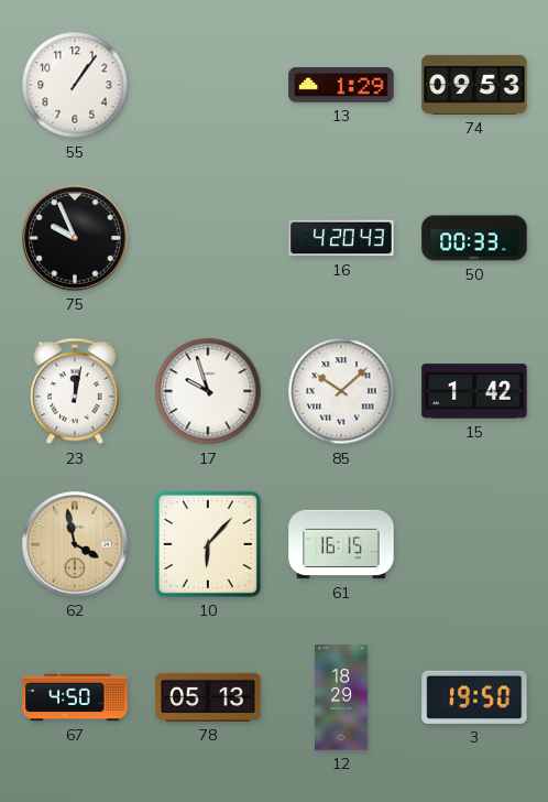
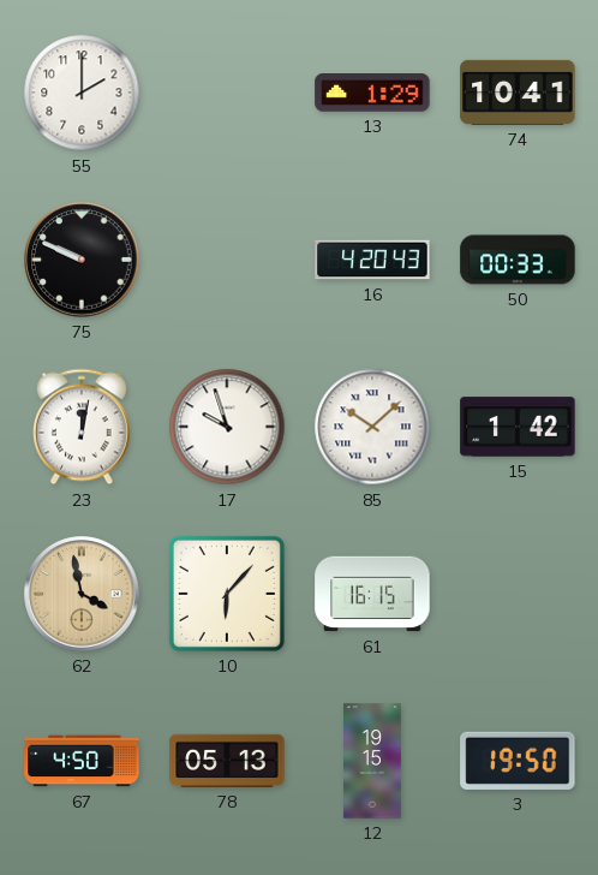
55: 1:06 -> 2:00 (82, 93)
74: 09:53 -> 10:41 (518, 93)
75: 9:56 -> 9:49 (82, 260)
12: 18:29 -> 19:15 (373, 761)
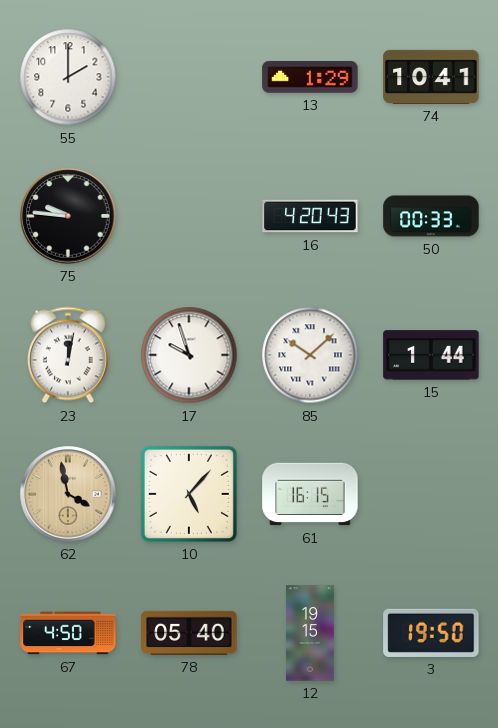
75: 9:49 -> 9:46 (68, 216)
15: 1:42 -> 1:44 (431, 355)
10: 6:07 -> 5:07 (189, 494)
78: 05:13 -> 05:40 (189, 633)
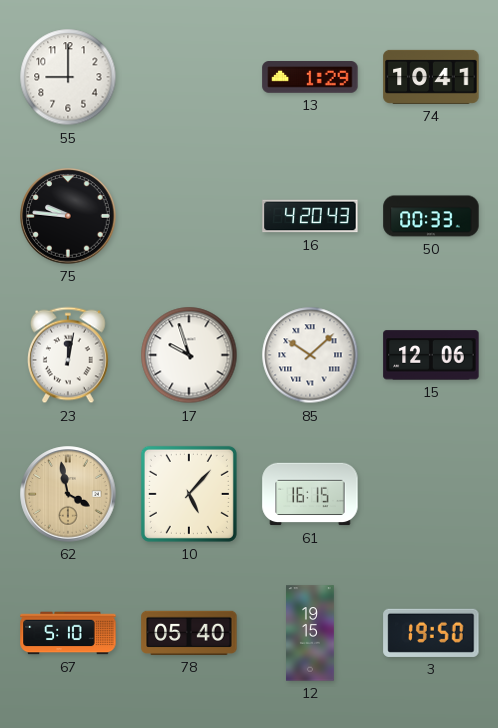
55: 2:00 -> 9:00 (68, 77)
15: 1:44 -> 12:06 (431, 355)
67: 4:50 -> 5:10 (68, 633)
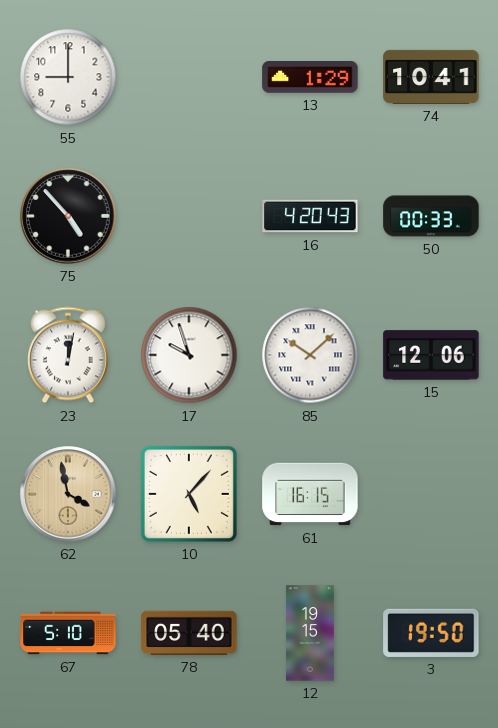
75: 9:46 -> 4:53 (68, 216)
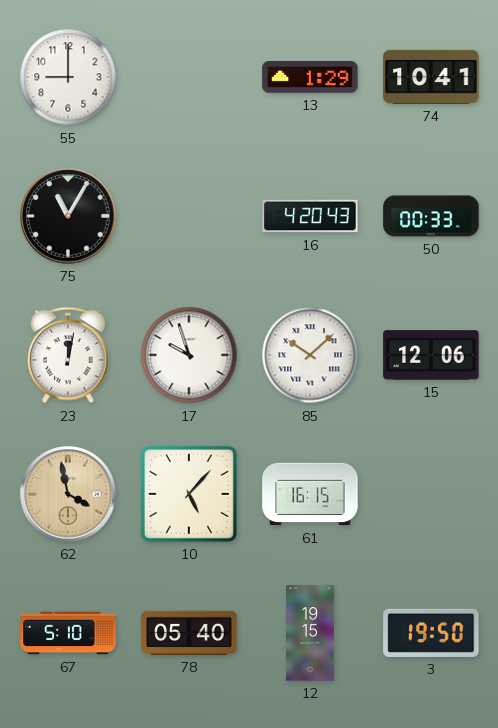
75: 4:53 -> 11:05 (68, 216)
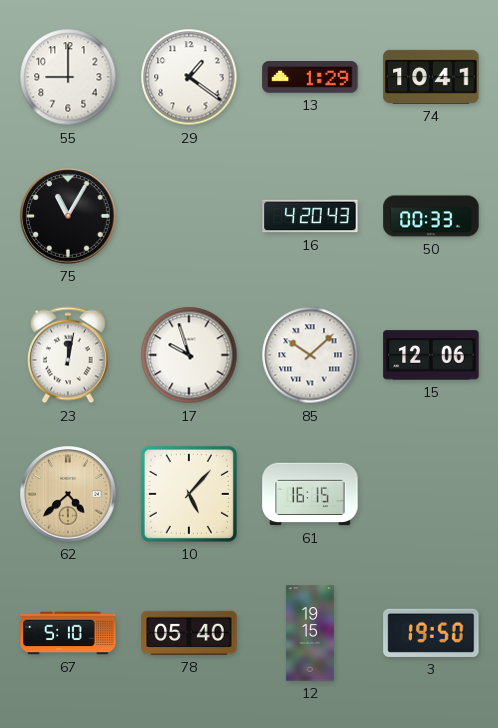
29: none -> 1:21 (189, 77)
62: 3:58 -> 4:38 (68, 494)
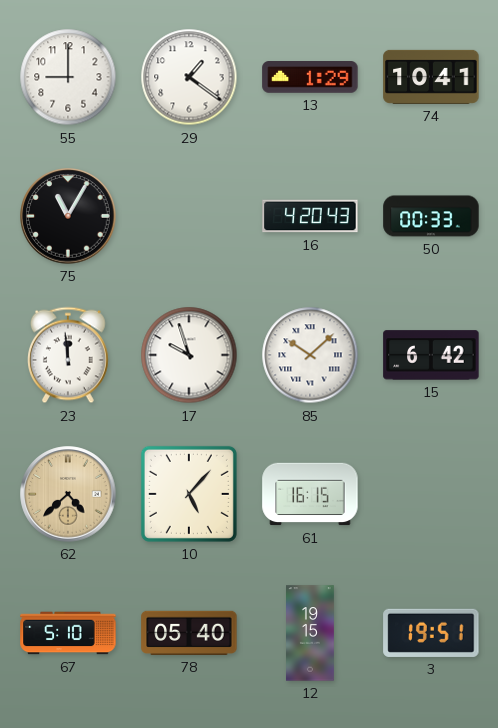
23: 12:02 -> 11:59 (69, 355)
15: 12:06 -> 6:42 (431, 355)
3: 19:50 -> 19:51 (431, 633)
